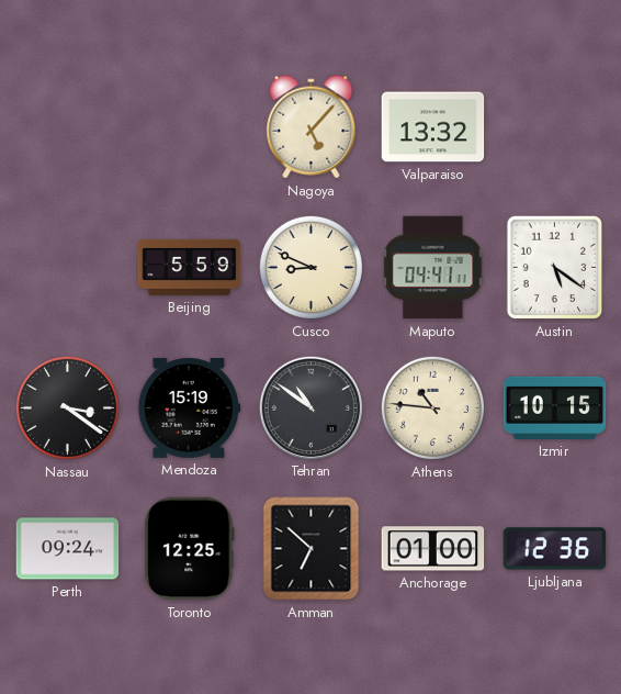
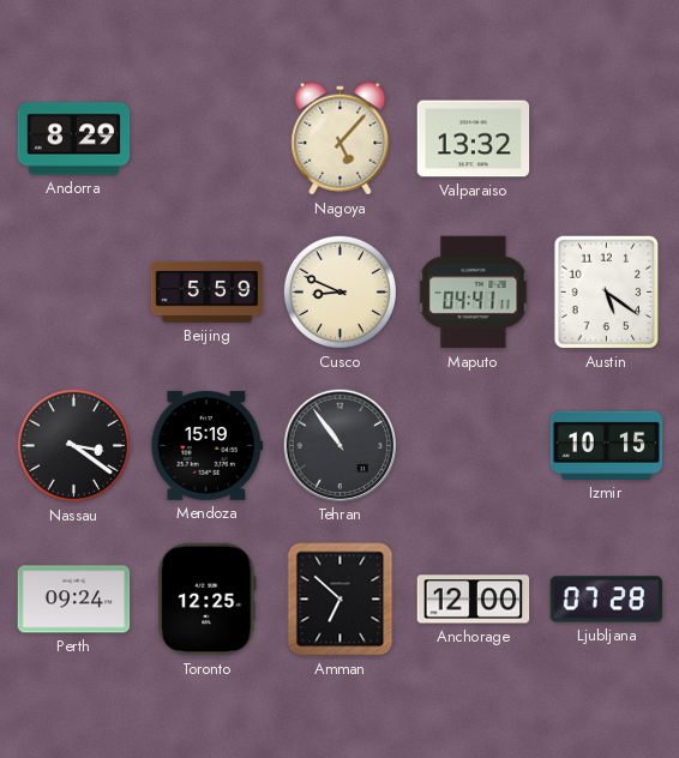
Andorra: none -> 8:29 (74, 139)
Tehran: 10:51 -> 10:54 (339, 445)
Athens: 10:46 -> none (432, 407)
Anchorage: 01:00 -> 12:00 (474, 600)
Ljubljana: 12:36 -> 07:28 (607, 600)
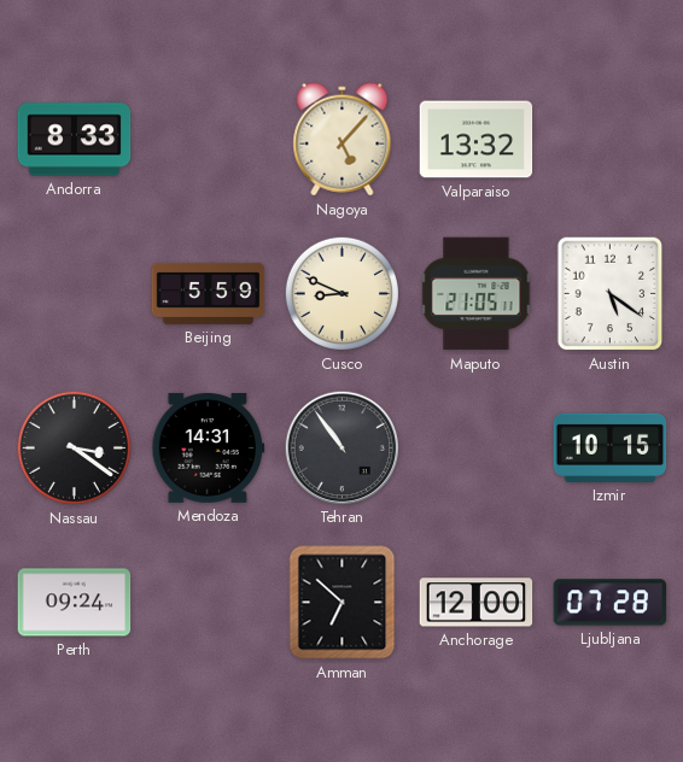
Andorra: 8:29 -> 8:33 (75, 140)
Maputo: 04:41 -> 21:05 (477, 294)
Mendoza: 15:19 -> 14:31 (209, 447)
Toronto: 12:25 -> none (208, 600)
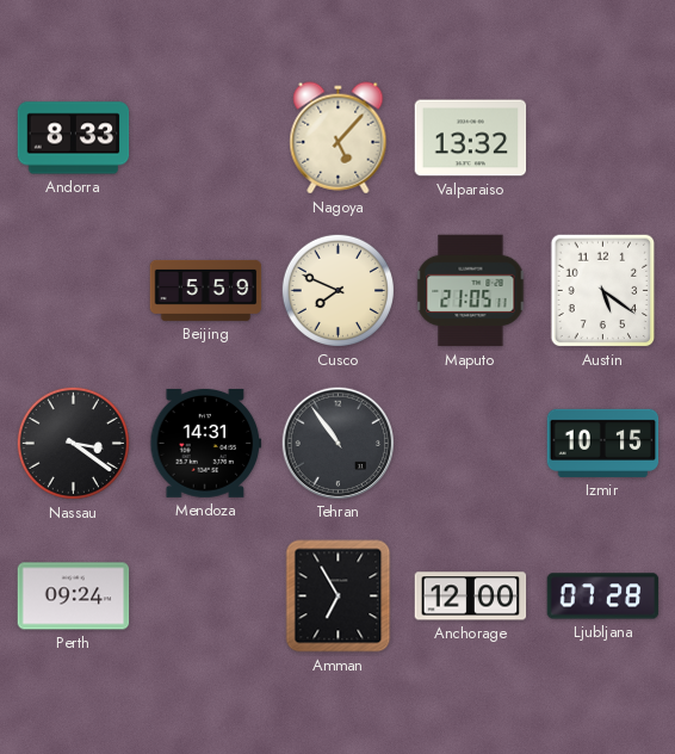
Cusco: 8:49 -> 7:49 (337, 290)
Amman: 6:52 -> 6:55 (339, 597)
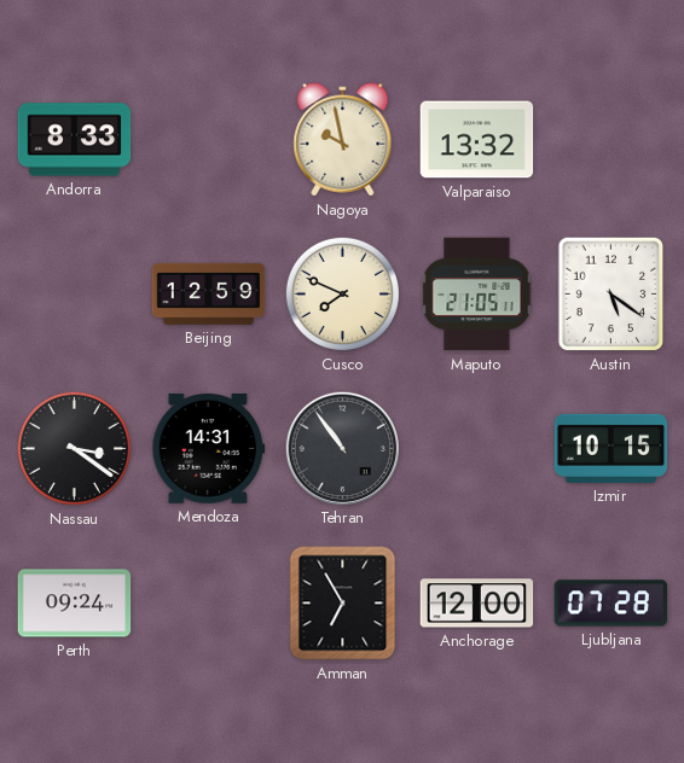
Nagoya: 5:07 -> 9:58 (343, 140)
Beijing: 5:59 -> 12:59 (209, 293)
